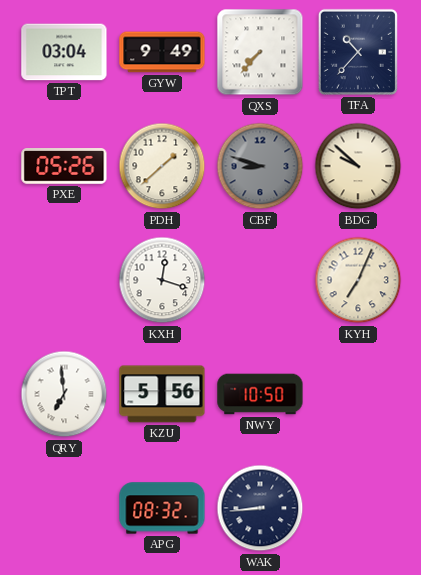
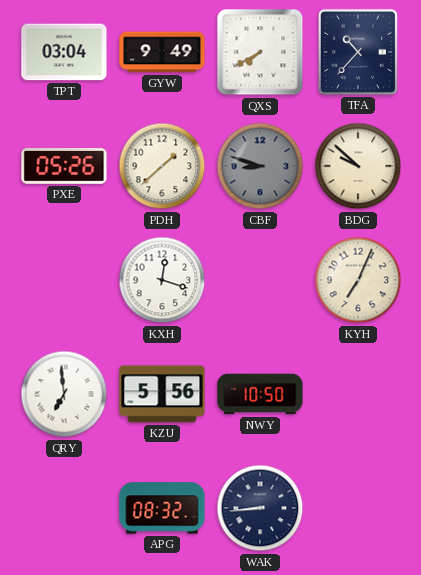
QXS: 7:37 -> 7:40 (260, 52)
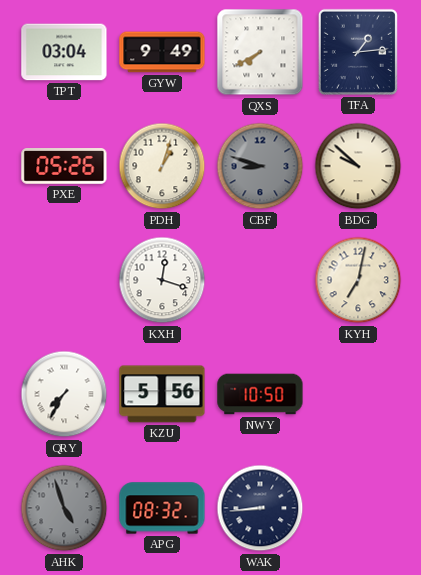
TFA: 10:37 -> 1:14 (358, 52)
PDH: 1:38 -> 1:03 (162, 166)
KYH: 7:04 -> 7:02 (358, 280)
QRY: 6:59 -> 7:35 (64, 394)
AHK: none -> 4:57 (64, 508)
